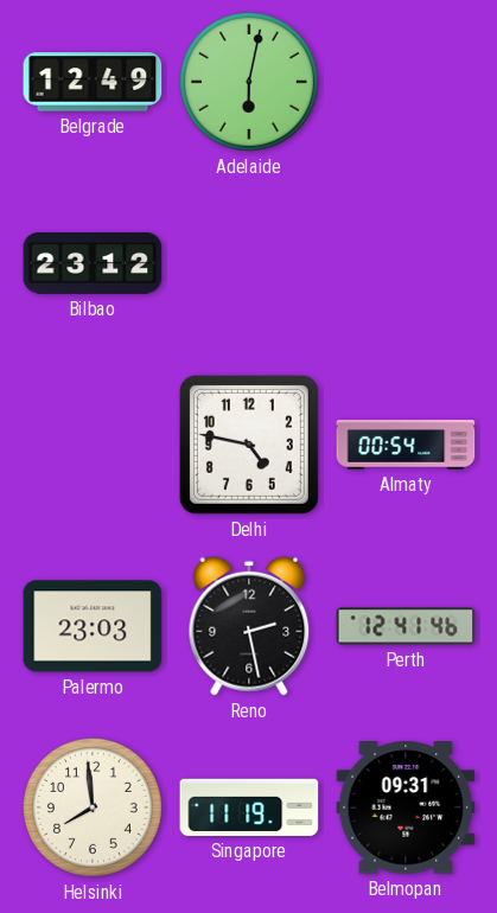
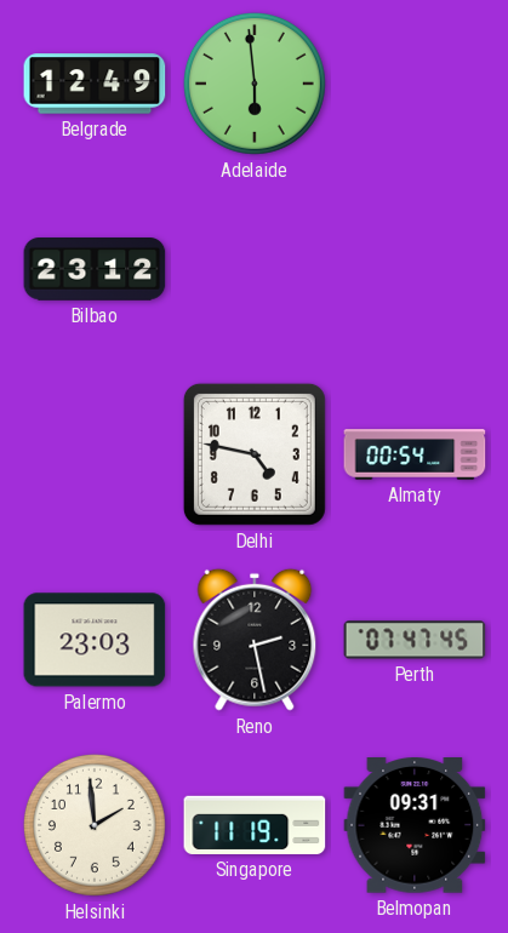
Adelaide: 6:02 -> 5:59 (255, 84)
Perth: 12:41 -> 07:47 (415, 640)
Helsinki: 7:59 -> 1:59 (95, 825)
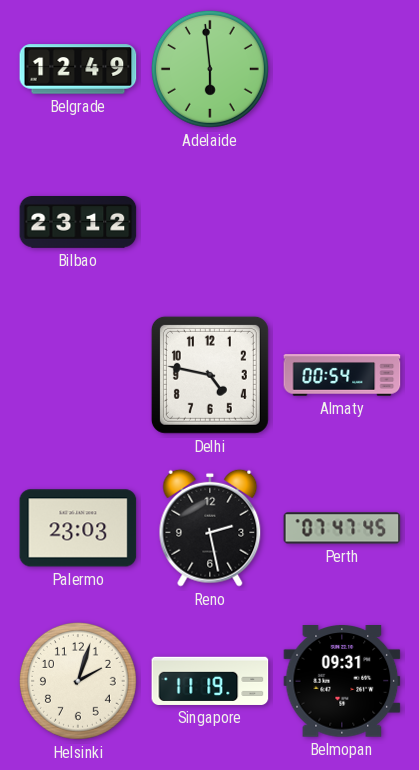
Helsinki: 1:59 -> 2:03 (78, 681)
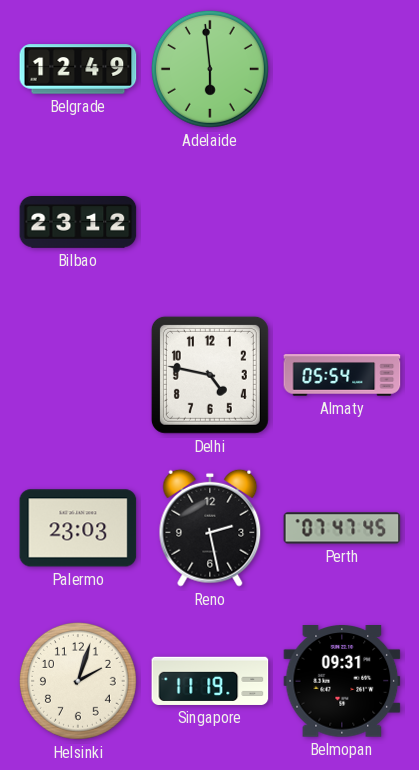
Almaty: 00:54 -> 05:54 (342, 375)
